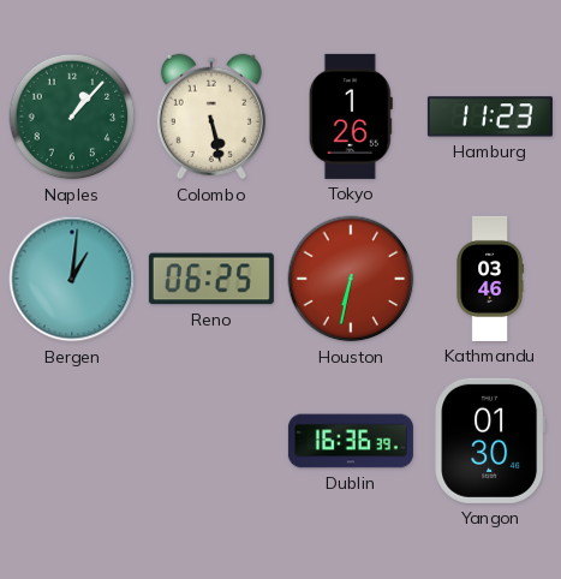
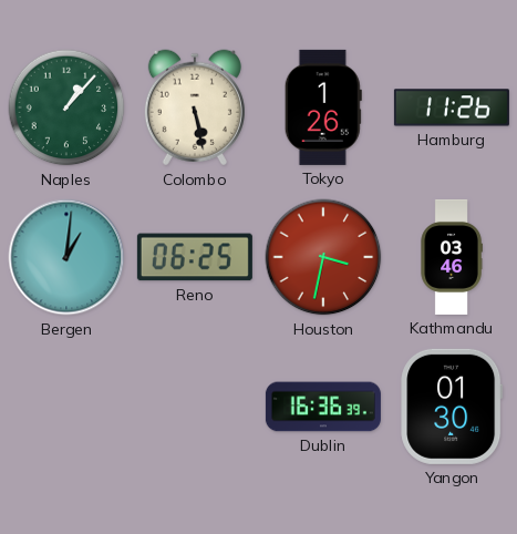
Hamburg: 11:23 -> 11:26 (452, 107)
Houston: 6:32 -> 3:32 (323, 257)
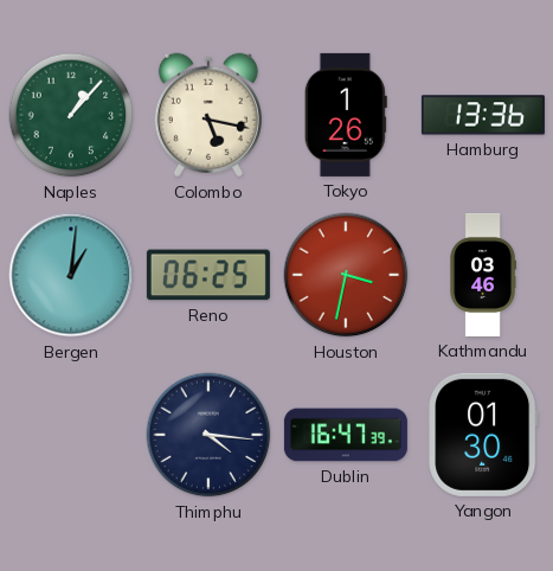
Colombo: 5:28 -> 5:17 (208, 115)
Hamburg: 11:26 -> 13:36 (483, 115)
Thimphu: none -> 4:16 (208, 435)
Dublin: 16:36 -> 16:47 (346, 435)
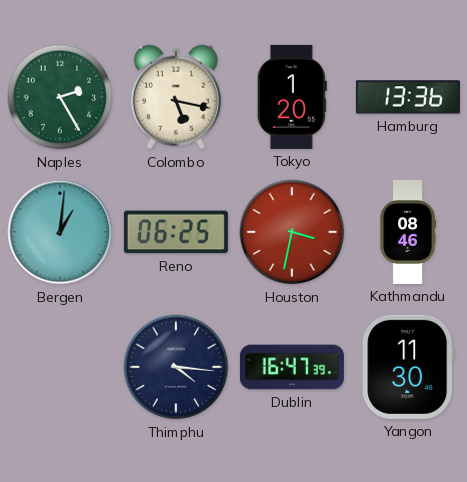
Naples: 1:07 -> 2:25 (60, 97)
Tokyo: 1:26 -> 1:20 (292, 97)
Kathmandu: 03:46 -> 08:46 (408, 232)
Yangon: 01:30 -> 11:30 (408, 367)
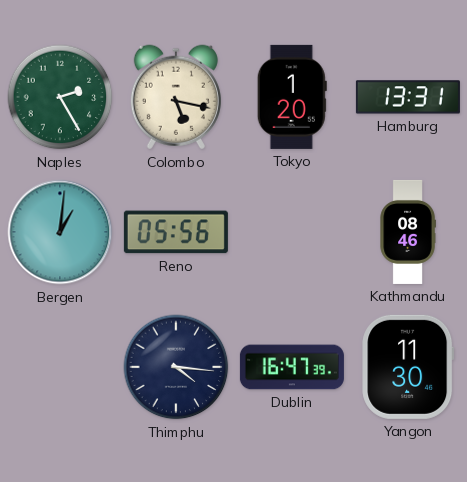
Hamburg: 13:36 -> 13:31 (408, 97)
Reno: 06:25 -> 05:56 (176, 232)
Houston: 3:32 -> none (292, 232)
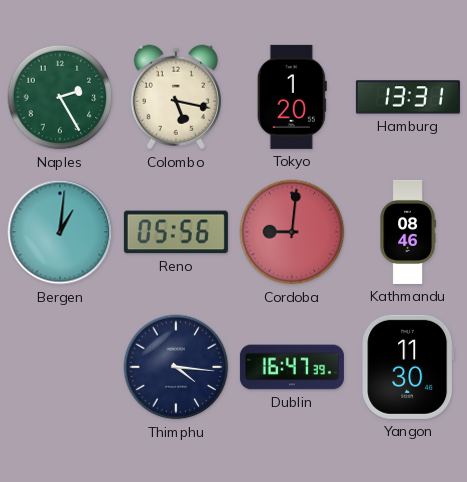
Cordoba: none -> 9:01 (292, 232)
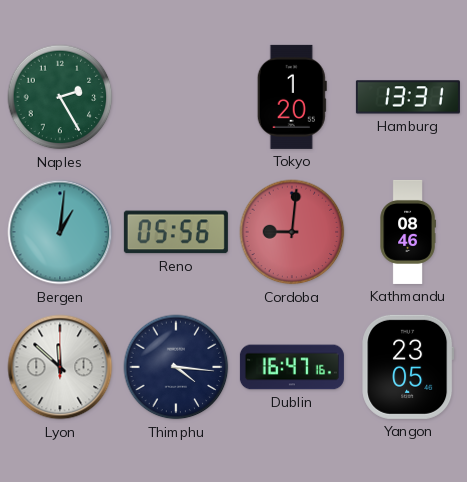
Colombo: 5:17 -> none (176, 97)
Lyon: none -> 11:52 (60, 367)
Dublin: 16:47:39 -> 16:47:16 (292, 367)
Yangon: 11:30 -> 23:05 (408, 367)
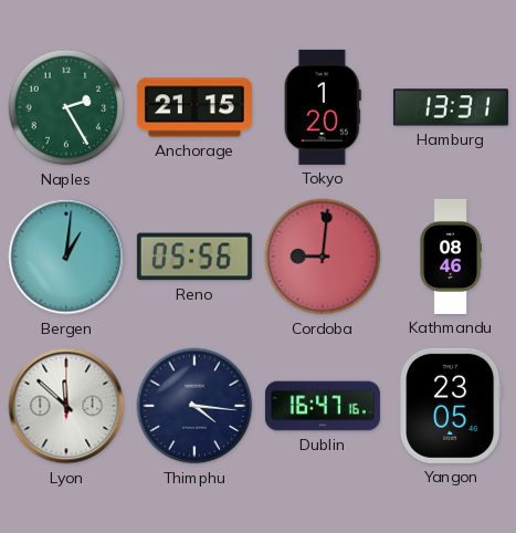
Anchorage: none -> 21:15 (194, 107)
